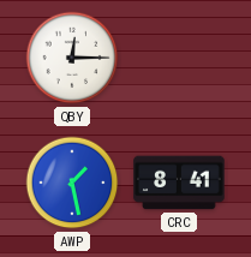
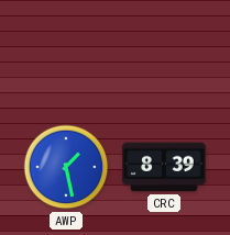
QBY: 12:15 -> none (72, 58)
CRC: 8:41 -> 8:39 (164, 167)
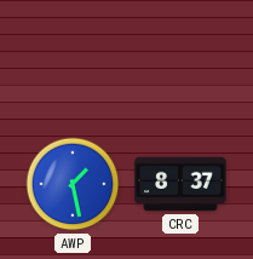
CRC: 8:39 -> 8:37 (180, 184)
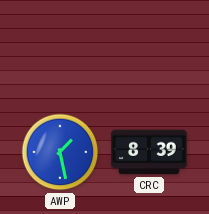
CRC: 8:37 -> 8:39 (149, 152)
